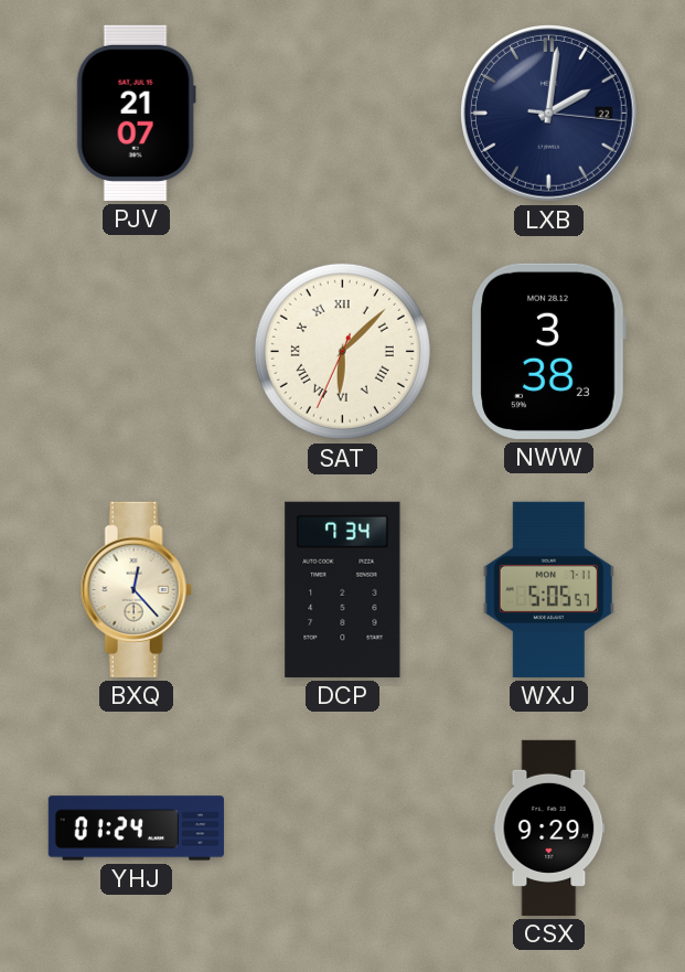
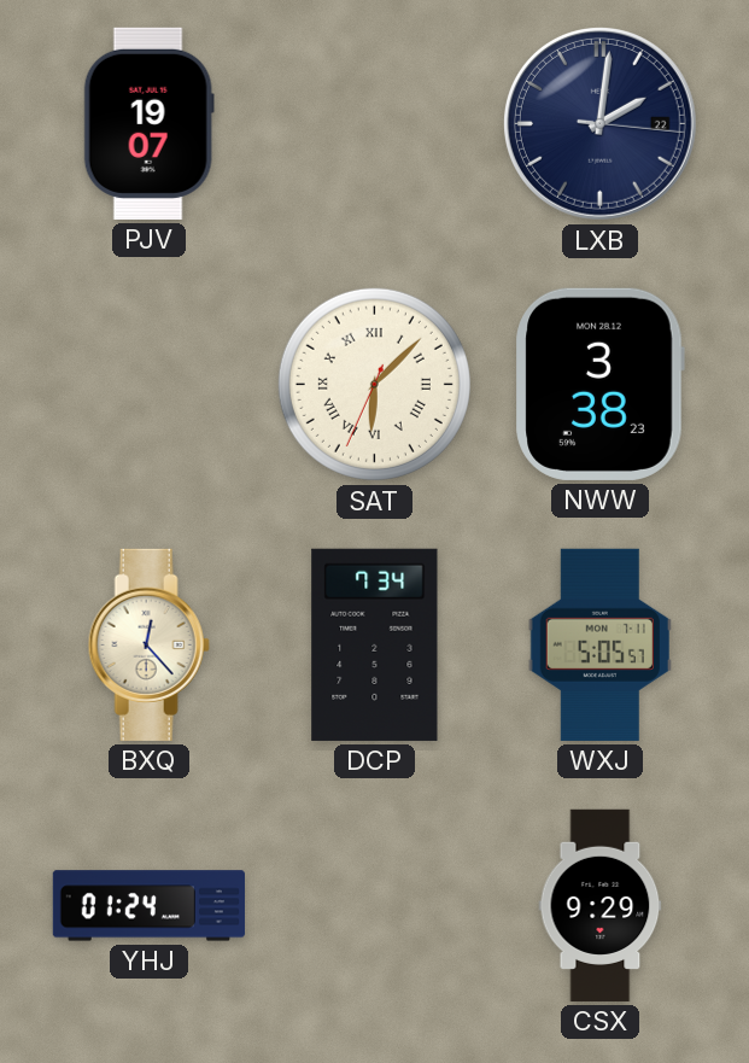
PJV: 21:07 -> 19:07 (148, 123)
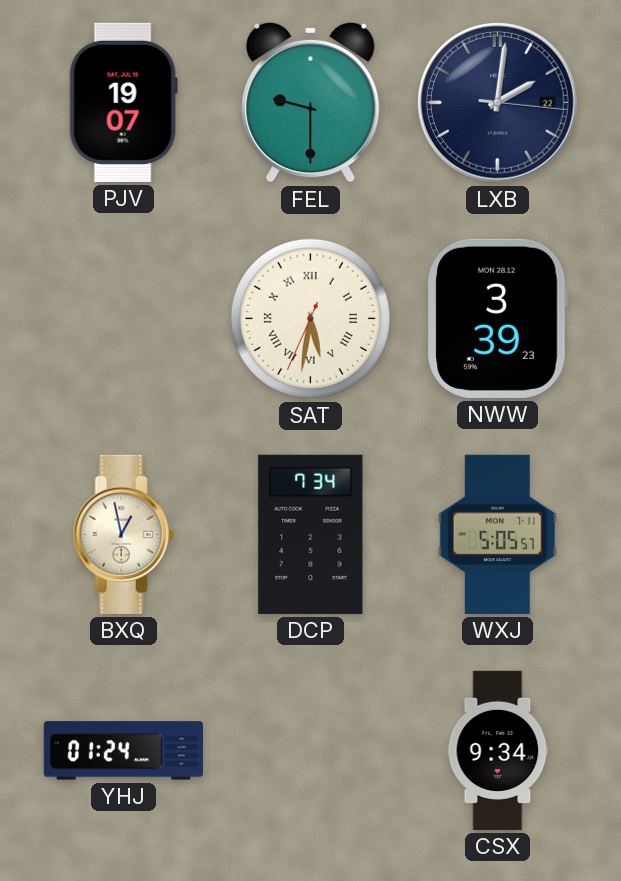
FEL: none -> 9:30 (311, 102)
SAT: 6:07 -> 5:31 (310, 318)
NWW: 3:38 -> 3:39 (497, 318)
BXQ: 12:23 -> 12:58 (123, 534)
CSX: 9:29 -> 9:34 (498, 750)
